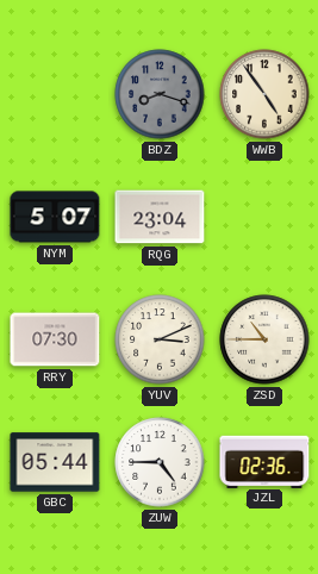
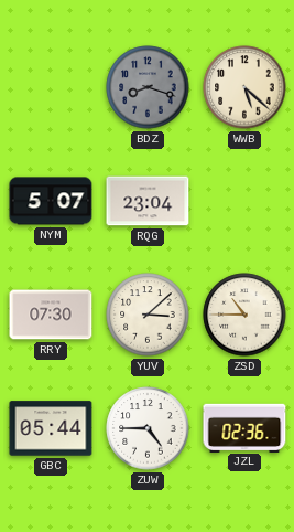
WWB: 4:54 -> 5:22 (244, 87)
YUV: 3:11 -> 3:08 (148, 315)
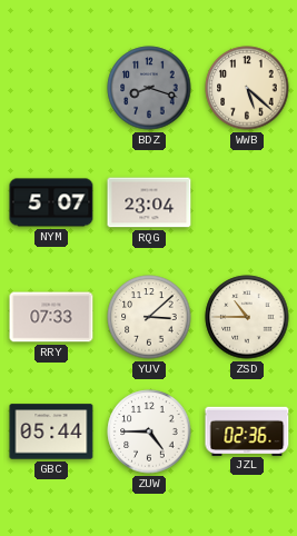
RRY: 07:30 -> 07:33 (51, 317)
